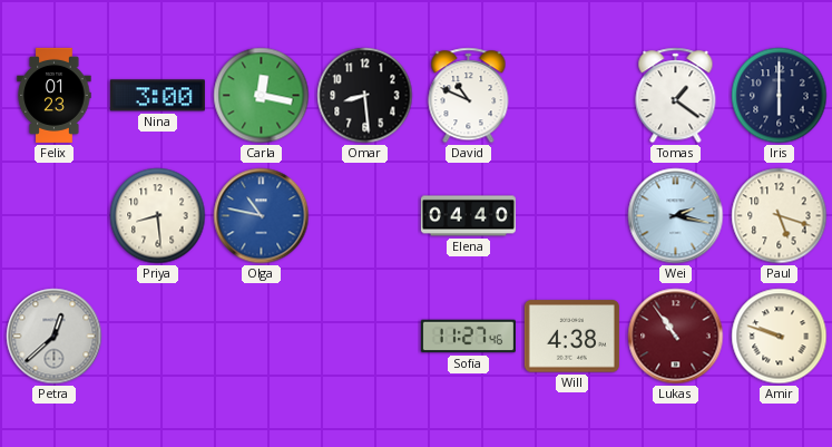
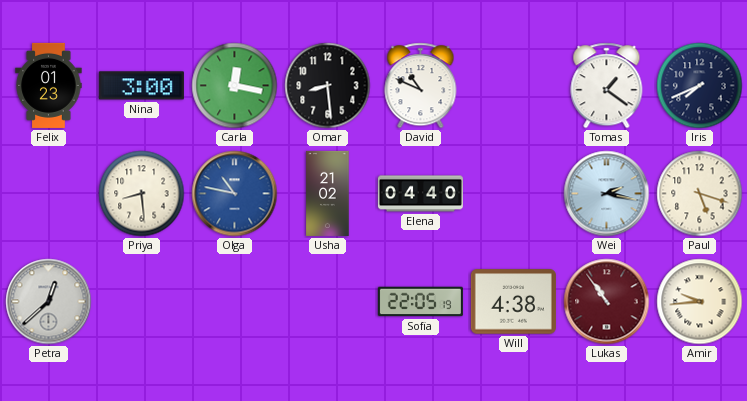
Iris: 6:00 -> 7:41 (700, 86)
Usha: none -> 21:02 (328, 193)
Sofia: 11:27 -> 22:05 (420, 302)
Amir: 9:48 -> 9:44 (700, 302)
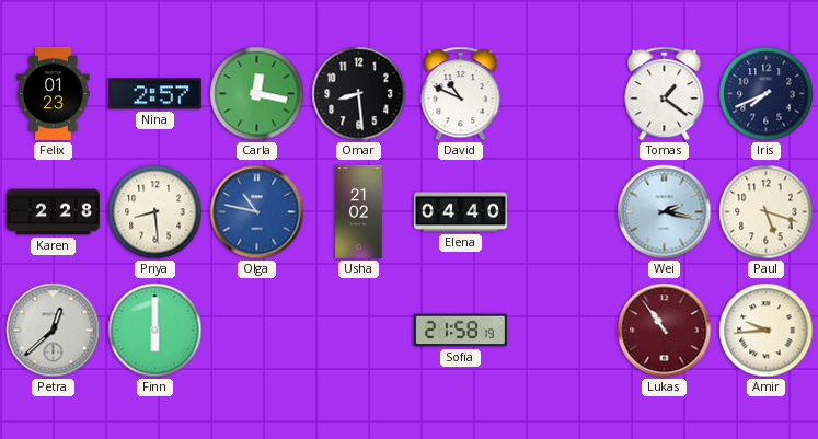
Nina: 3:00 -> 2:57 (154, 94)
Karen: none -> 2:28 (53, 212)
Finn: none -> 6:00 (155, 331)
Sofia: 22:05 -> 21:58 (460, 331)
Will: 4:38 -> none (513, 302)
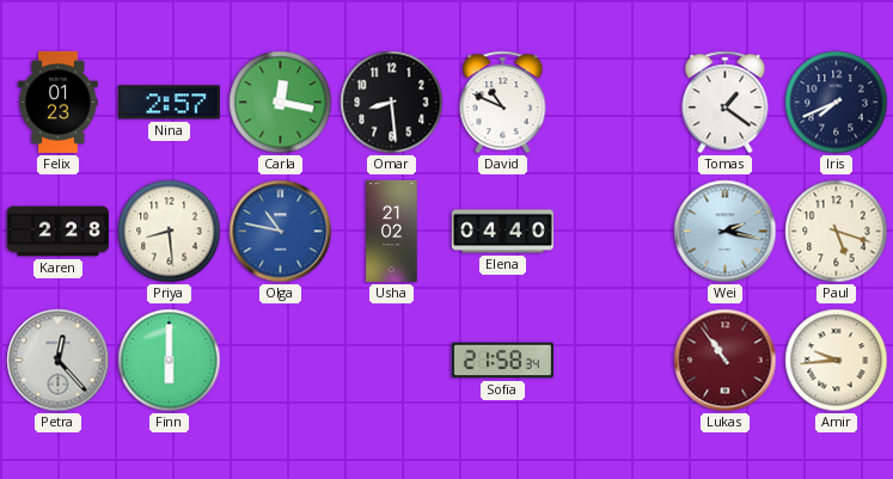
Petra: 12:38 -> 12:23 (59, 361)
Sofia: 21:58:19 -> 21:58:34 (502, 361)
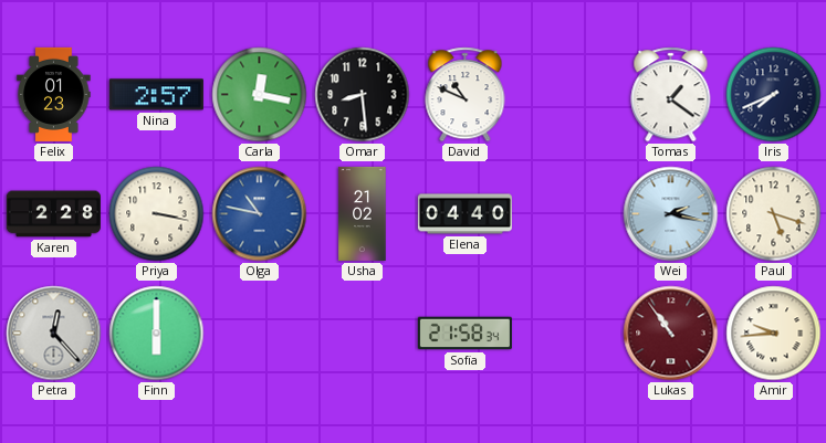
Priya: 8:29 -> 3:17 (157, 214)
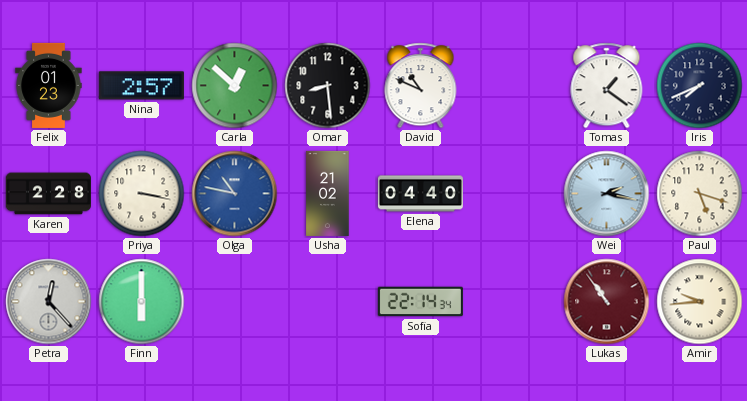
Carla: 12:17 -> 12:52 (235, 86)
Sofia: 21:58 -> 22:14 (420, 302)
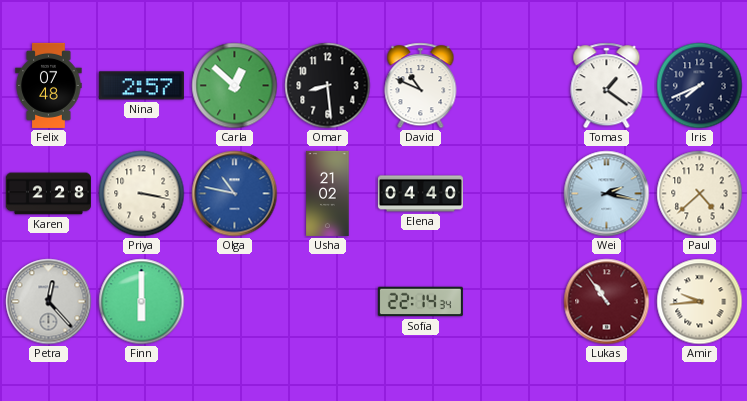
Felix: 01:23 -> 07:48 (49, 85)
Paul: 5:18 -> 4:38 (700, 194)
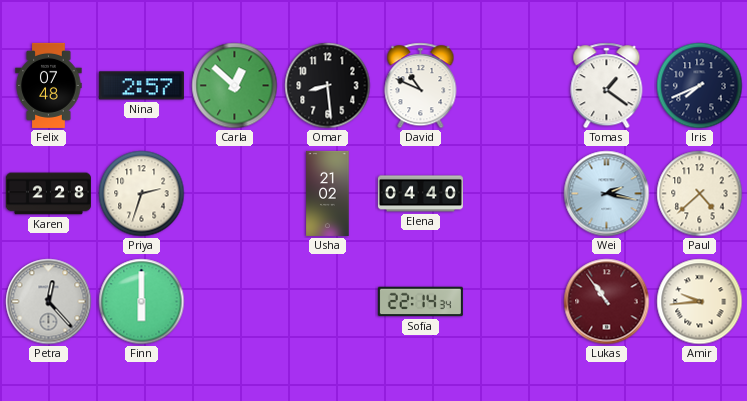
Priya: 3:17 -> 2:33 (142, 194)
Olga: 10:47 -> none (235, 194)
